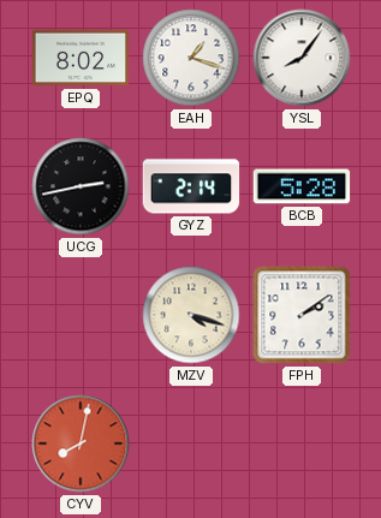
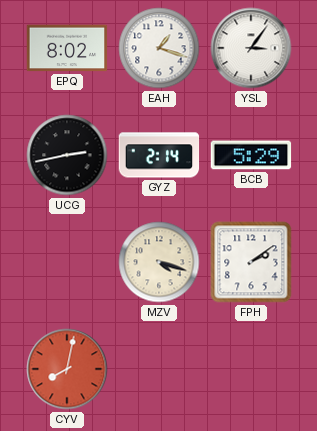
YSL: 8:06 -> 3:06 (251, 48)
BCB: 5:28 -> 5:29 (251, 155)
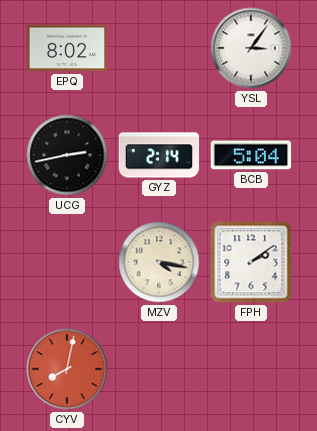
EAH: 1:18 -> none (159, 48)
BCB: 5:29 -> 5:04 (251, 155)
MZV: 4:18 -> 4:17 (159, 262)
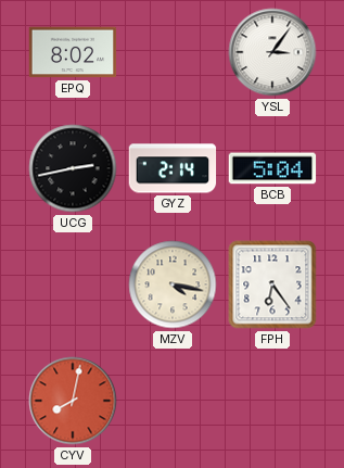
FPH: 2:09 -> 6:24 (272, 284)
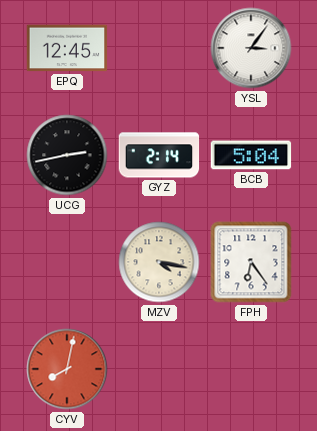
EPQ: 8:02 -> 12:45 (67, 48)
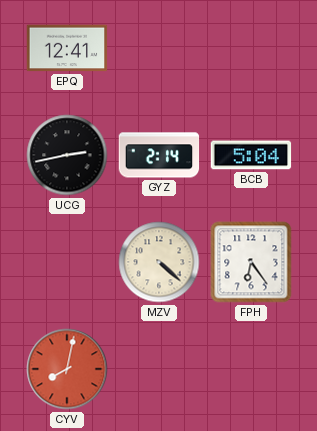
EPQ: 12:45 -> 12:41 (67, 48)
YSL: 3:06 -> none (251, 48)
MZV: 4:17 -> 4:22 (159, 262)
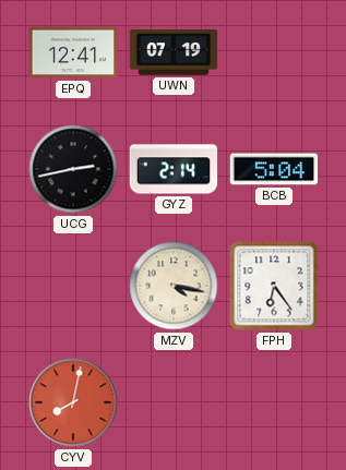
UWN: none -> 07:19 (174, 52)
MZV: 4:22 -> 4:17 (174, 286)
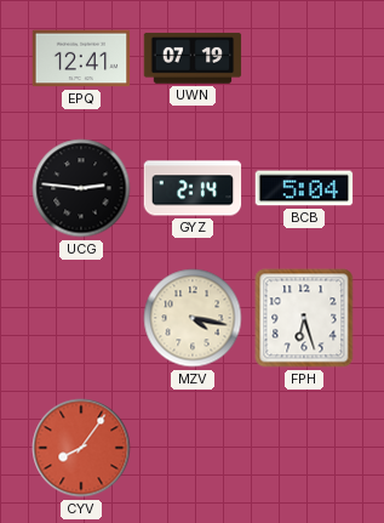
UCG: 2:43 -> 2:46 (81, 188)
FPH: 6:24 -> 6:27 (304, 318)
CYV: 8:02 -> 8:06 (81, 448)
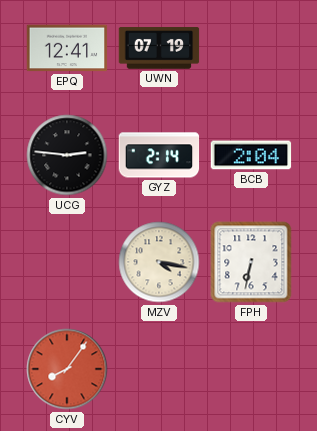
BCB: 5:04 -> 2:04 (251, 155)
FPH: 6:27 -> 6:32 (251, 262)
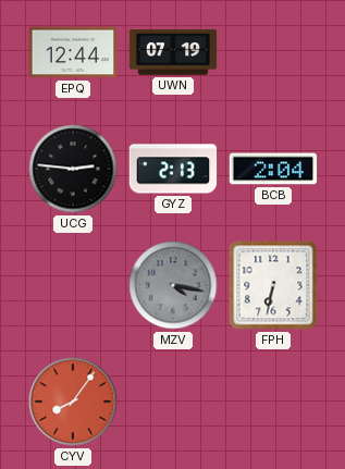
EPQ: 12:41 -> 12:44 (73, 52)
GYZ: 2:14 -> 2:13 (173, 169)
MZV dial: cream -> grey (173, 285)
